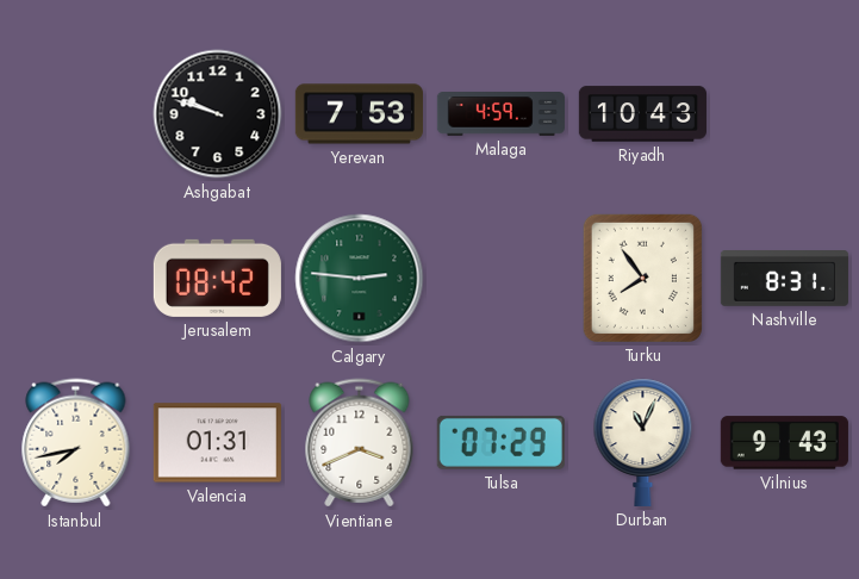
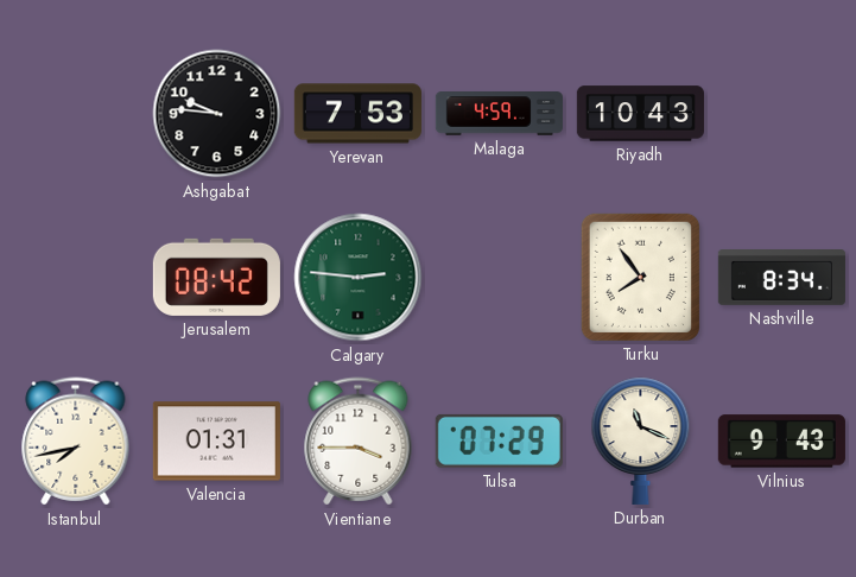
Ashgabat: 9:48 -> 9:46 (217, 114)
Nashville: 8:31 -> 8:34 (781, 278)
Vientiane: 3:41 -> 3:45 (359, 442)
Durban: 11:04 -> 11:19 (641, 440)
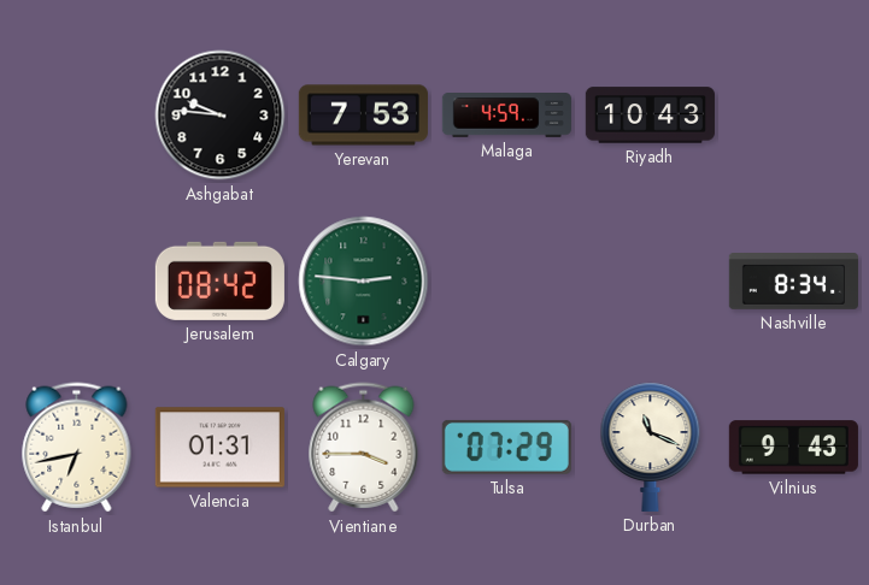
Turku: 7:54 -> none (640, 277)
Istanbul: 7:43 -> 6:43 (77, 448)
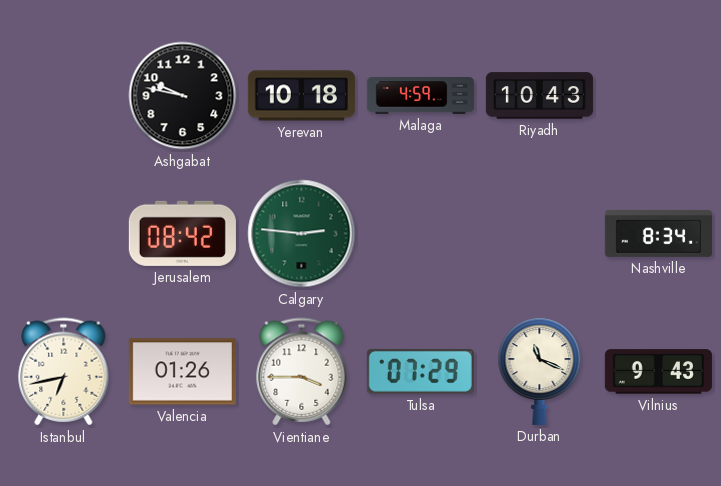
Ashgabat: 9:46 -> 9:47 (183, 96)
Yerevan: 7:53 -> 10:18 (301, 96)
Valencia: 01:31 -> 01:26 (182, 372)
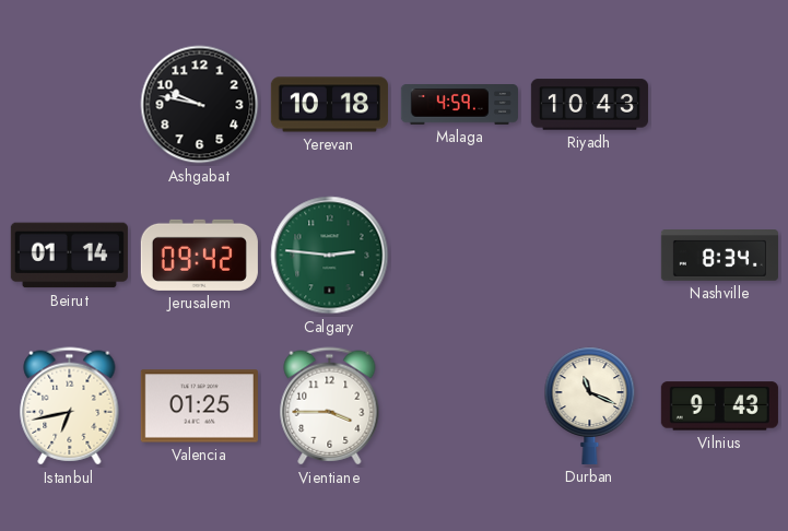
Beirut: none -> 01:14 (69, 256)
Jerusalem: 08:42 -> 09:42 (199, 255)
Valencia: 01:26 -> 01:25 (199, 406)
Tulsa: 07:29 -> none (420, 371)
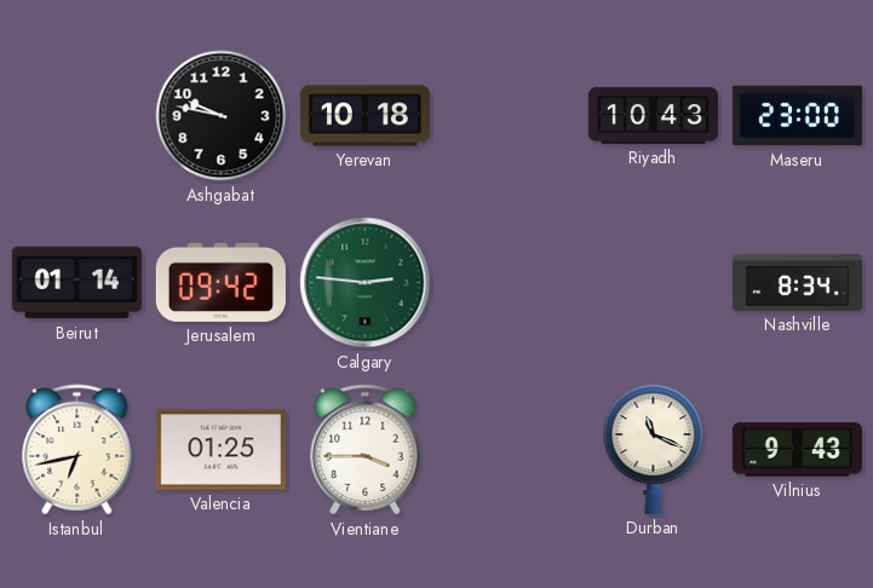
Malaga: 4:59 -> none (459, 105)
Maseru: none -> 23:00 (797, 116)
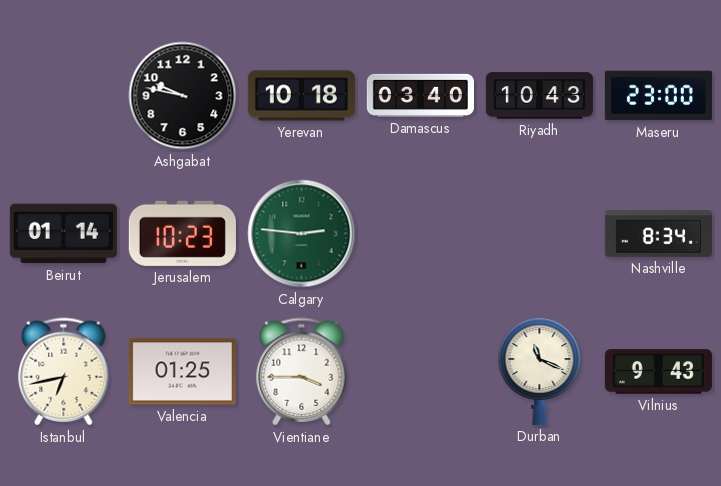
Damascus: none -> 03:40 (420, 95)
Jerusalem: 09:42 -> 10:23 (182, 233)
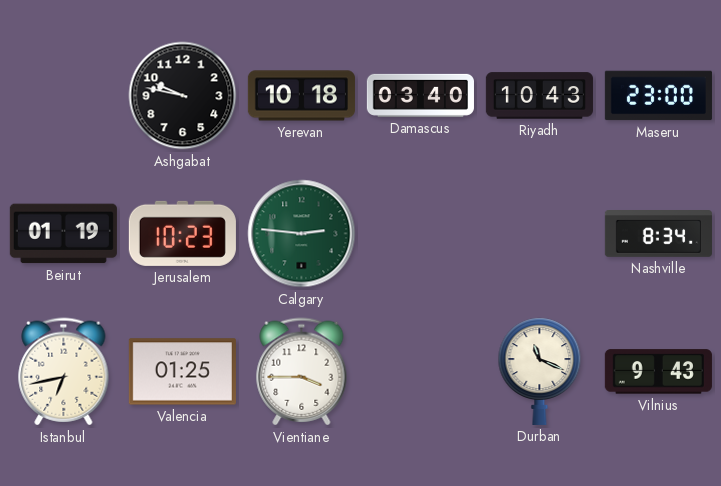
Beirut: 01:14 -> 01:19 (63, 234)
